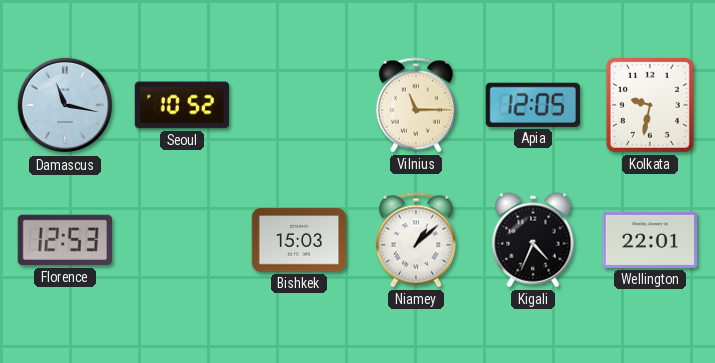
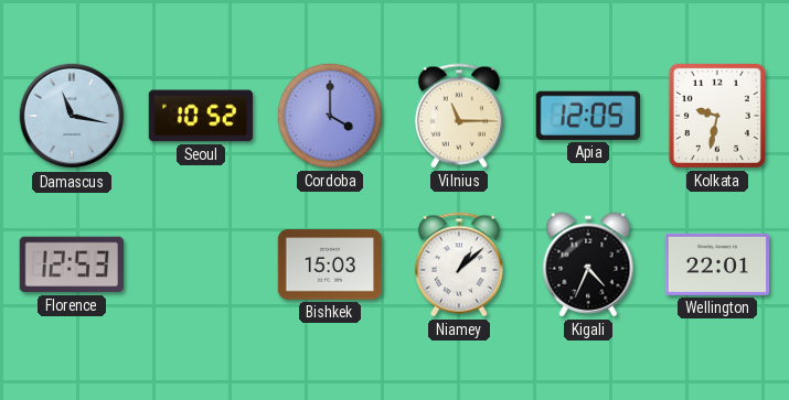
Cordoba: none -> 4:00 (330, 116)
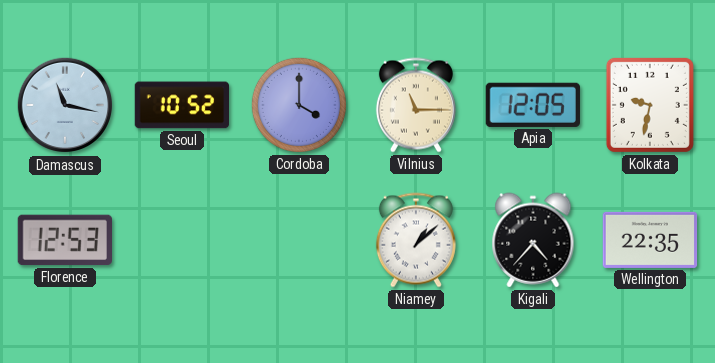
Bishkek: 15:03 -> none (330, 264)
Kigali: 4:34 -> 4:37 (533, 240)
Wellington: 22:01 -> 22:35 (650, 240)
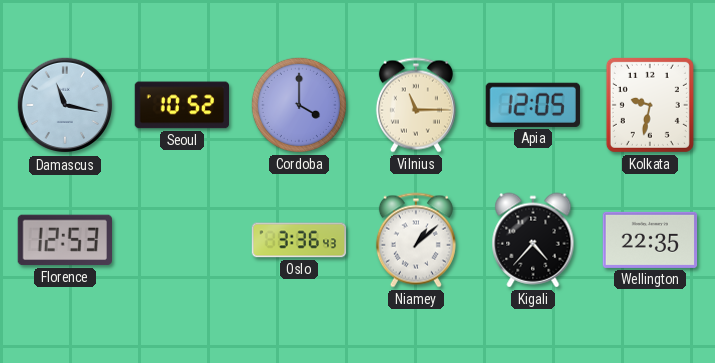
Oslo: none -> 3:36 (299, 240)
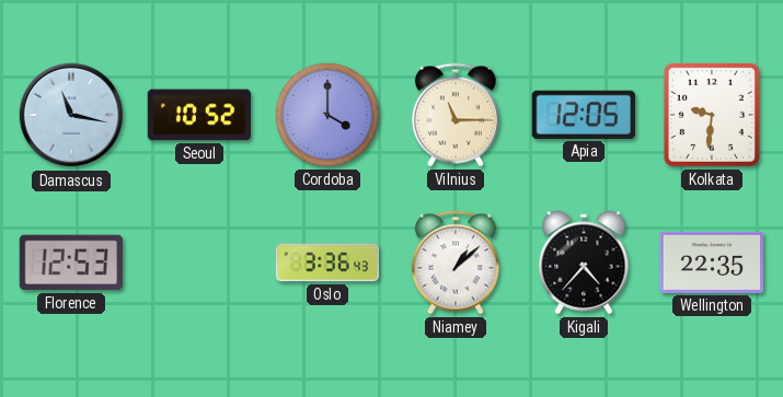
Kolkata: 9:32 -> 9:31 (712, 115)
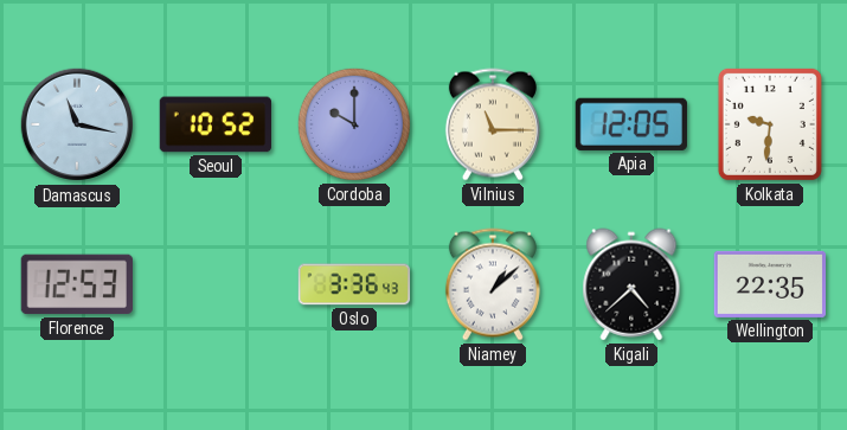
Cordoba: 4:00 -> 10:00 (354, 124)
Kigali: 4:37 -> 4:38 (631, 284)
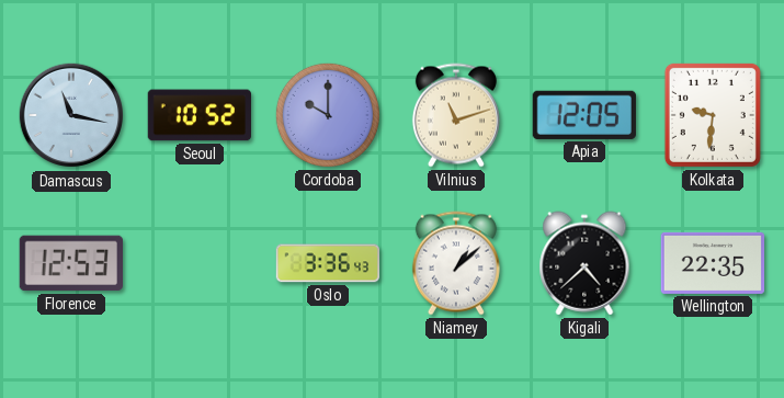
Vilnius: 11:15 -> 11:12 (456, 115)
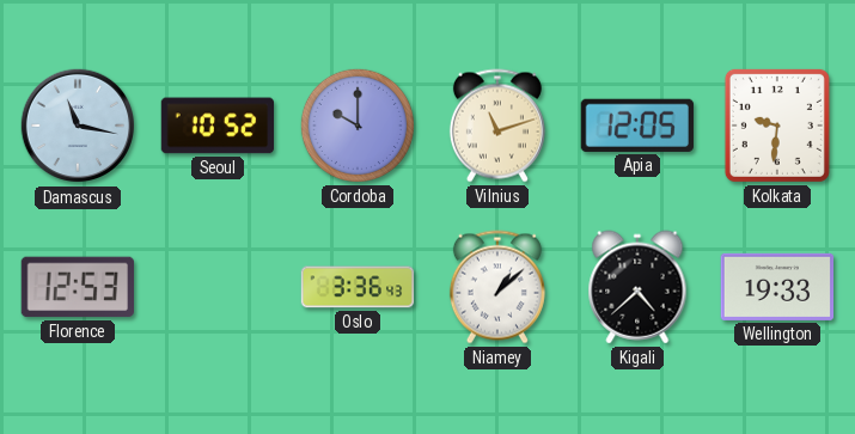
Wellington: 22:35 -> 19:33 (777, 287)
